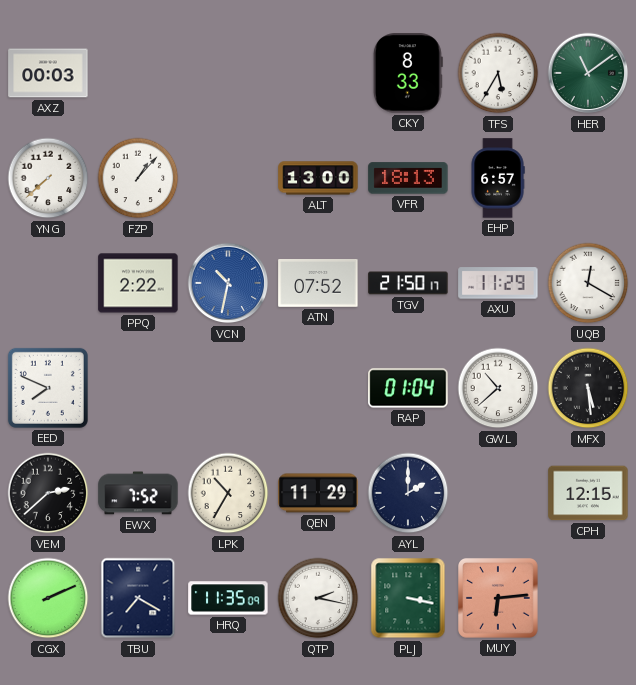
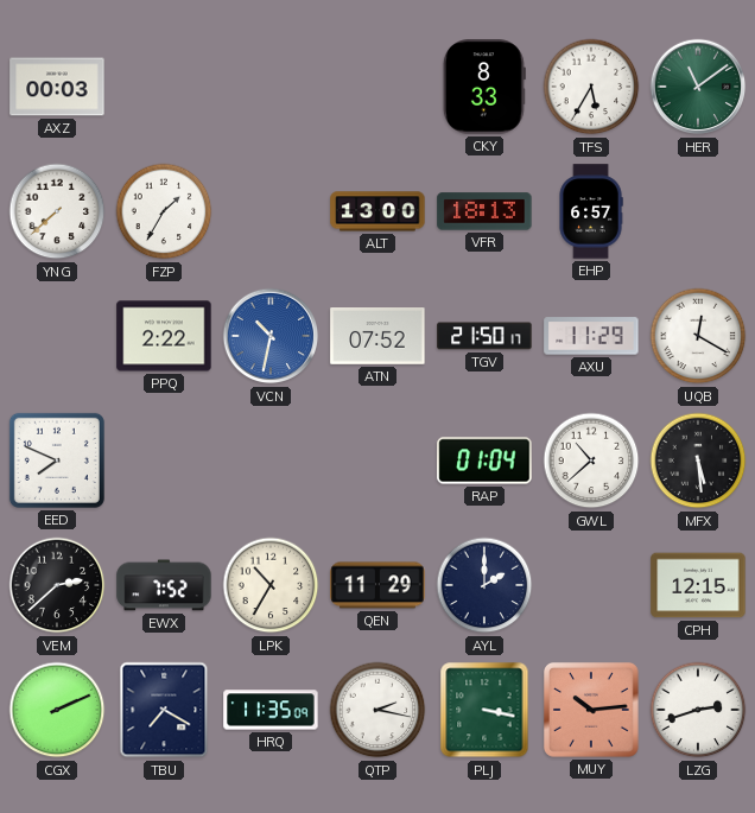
FZP: 1:07 -> 1:35 (164, 211)
MUY: 6:14 -> 10:14 (592, 711)
LZG: none -> 2:42 (698, 710)
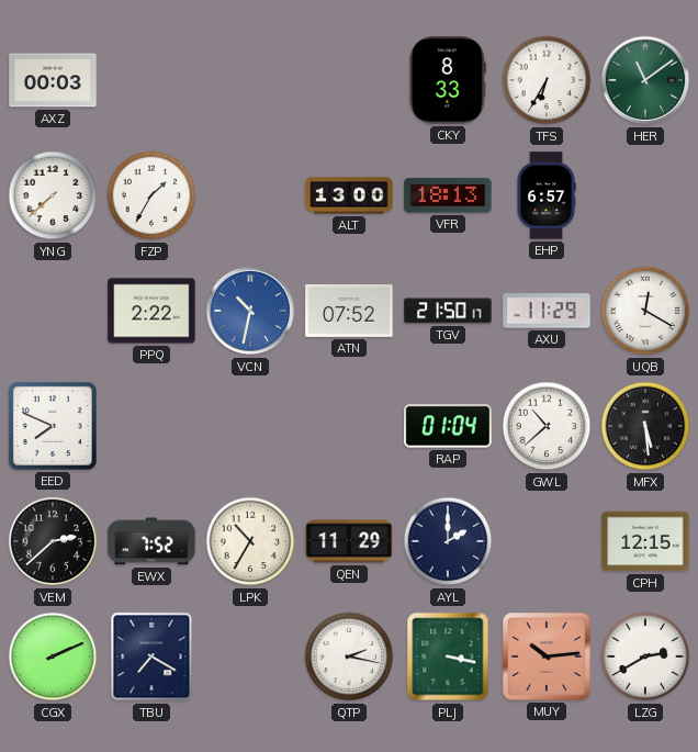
TFS: 5:35 -> 6:35 (547, 80)
HRQ: 11:35 -> none (271, 710)
LZG: 2:42 -> 2:40 (645, 656)
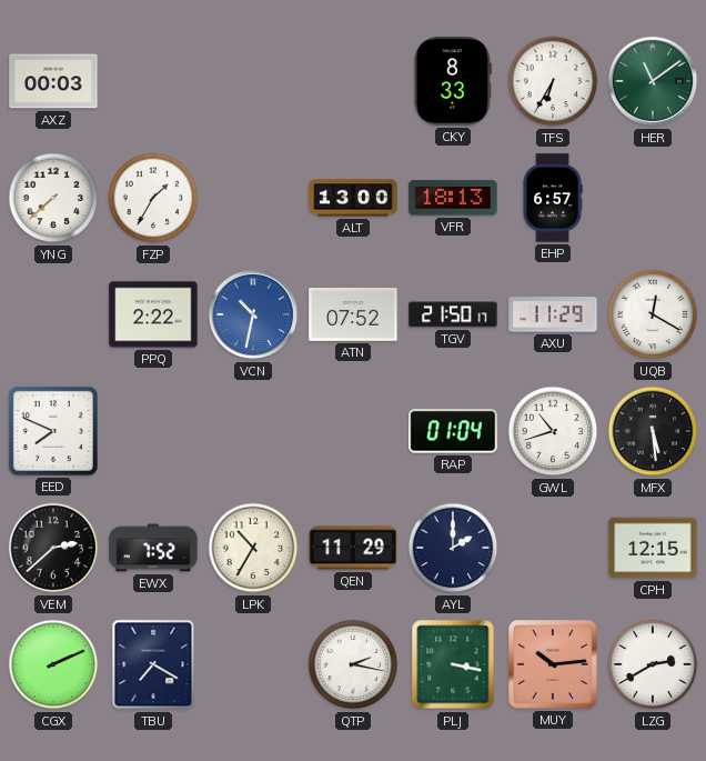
GWL: 10:38 -> 10:42 (553, 431)
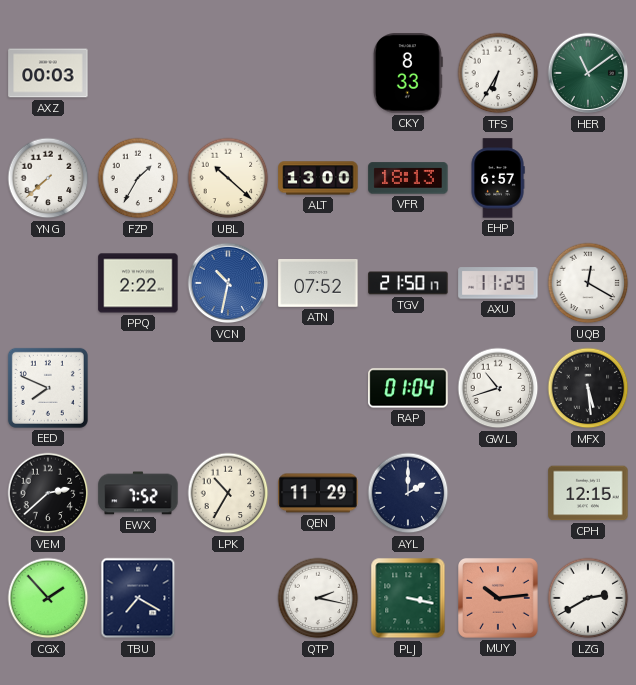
UBL: none -> 10:22 (228, 178)
CGX: 2:11 -> 1:53 (48, 598)
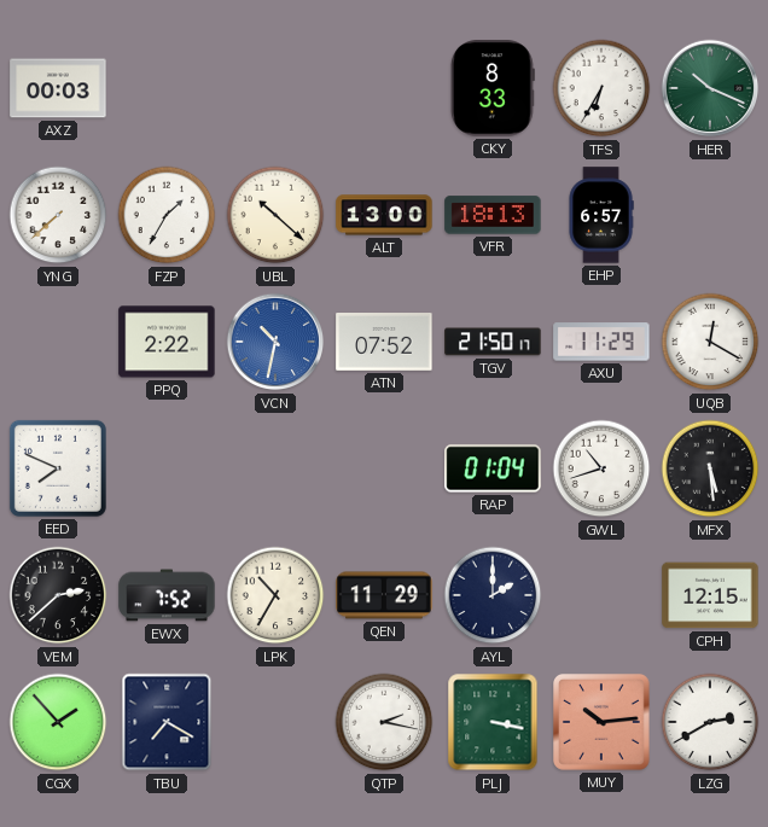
HER: 11:09 -> 10:19 (710, 88)
